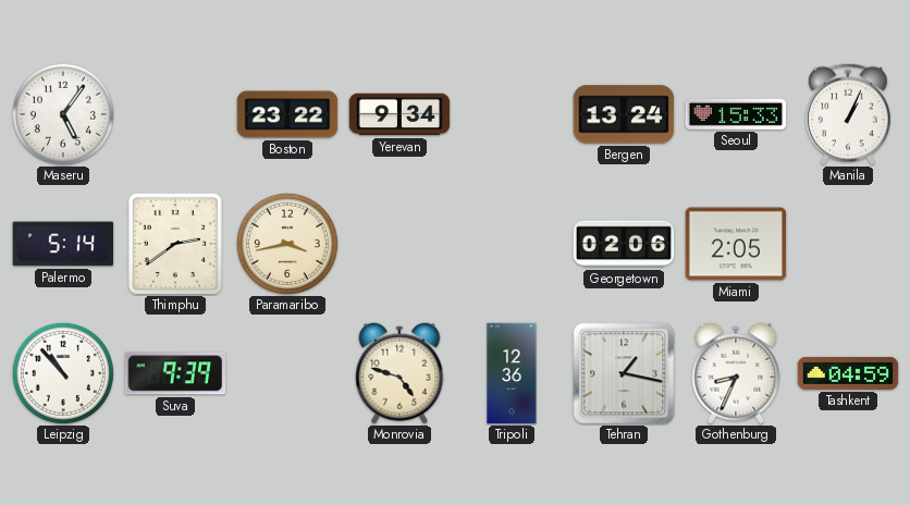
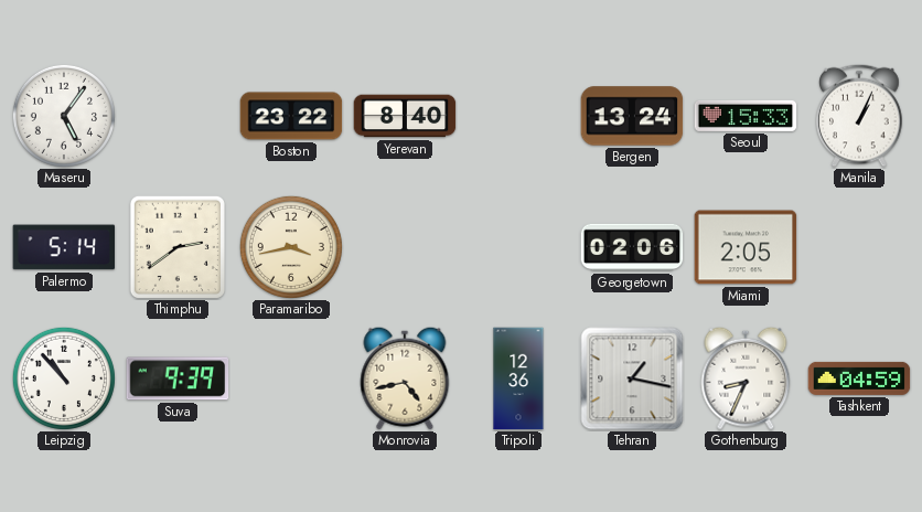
Yerevan: 9:34 -> 8:40 (405, 116)
Monrovia: 4:48 -> 4:43 (405, 378)
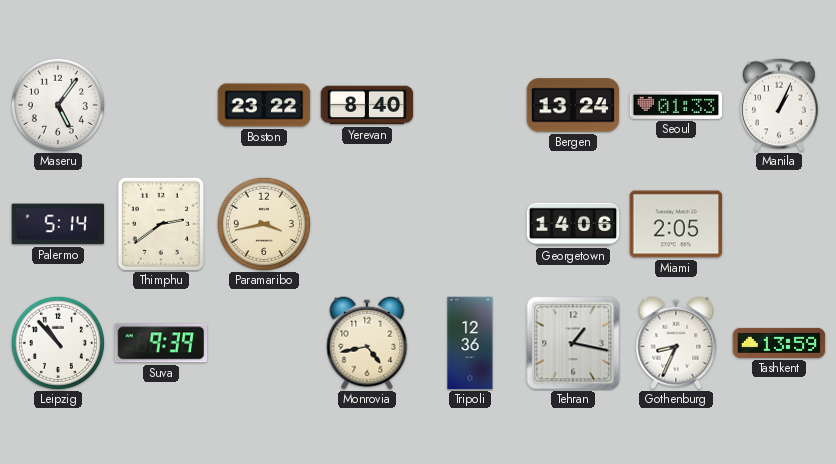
Seoul: 15:33 -> 01:33 (676, 105)
Georgetown: 02:06 -> 14:06 (573, 224)
Tashkent: 04:59 -> 13:59 (779, 343)
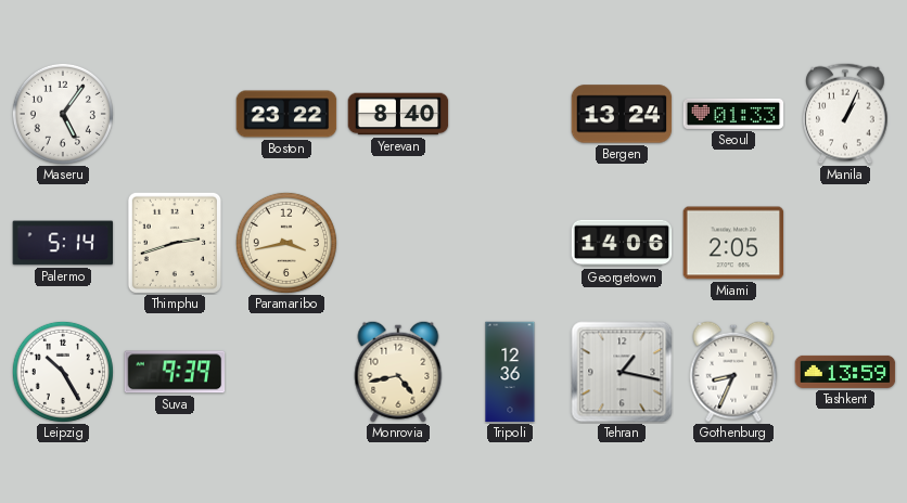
Thimphu: 2:39 -> 2:42 (175, 243)
Leipzig: 10:53 -> 10:25 (63, 372)
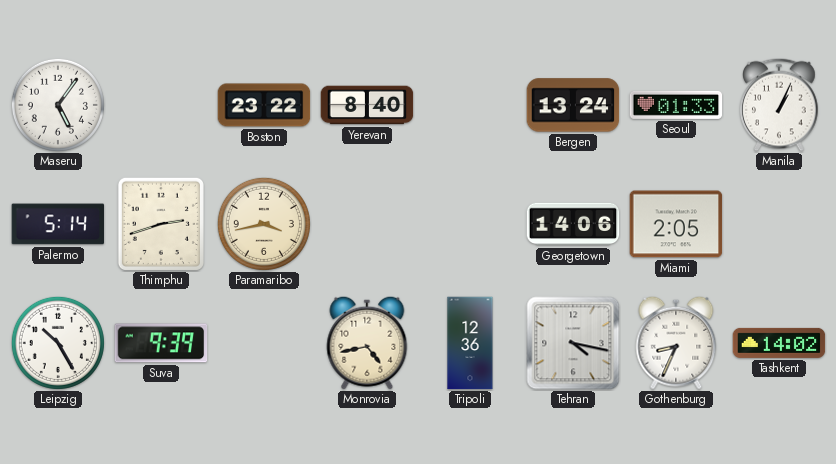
Tehran: 1:17 -> 4:17 (573, 343)
Tashkent: 13:59 -> 14:02 (779, 343)
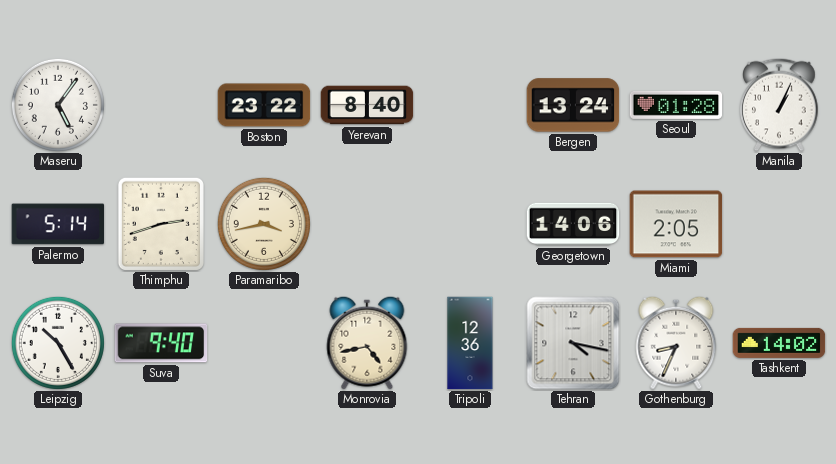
Seoul: 01:33 -> 01:28 (676, 105)
Suva: 9:39 -> 9:40 (161, 343)
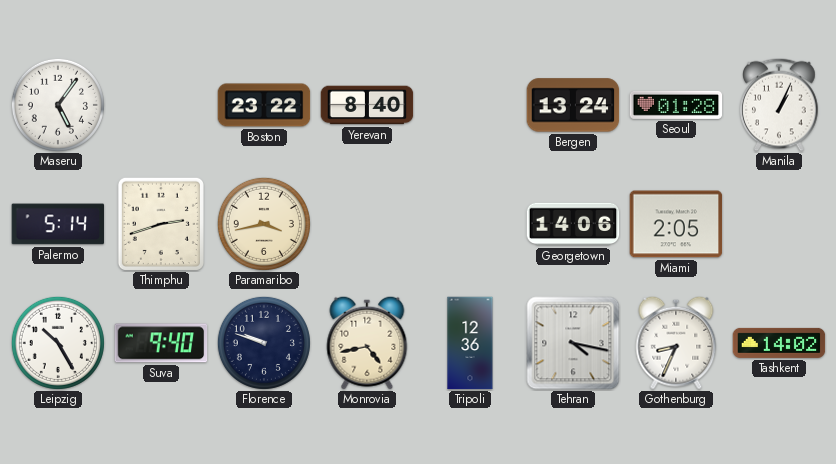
Florence: none -> 9:48 (264, 343)
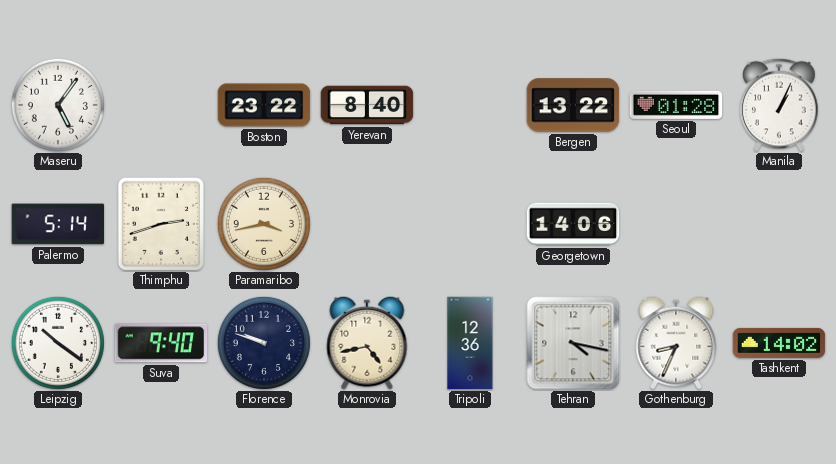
Bergen: 13:24 -> 13:22 (573, 105)
Miami: 2:05 -> none (676, 224)
Leipzig: 10:25 -> 10:21 (58, 343)
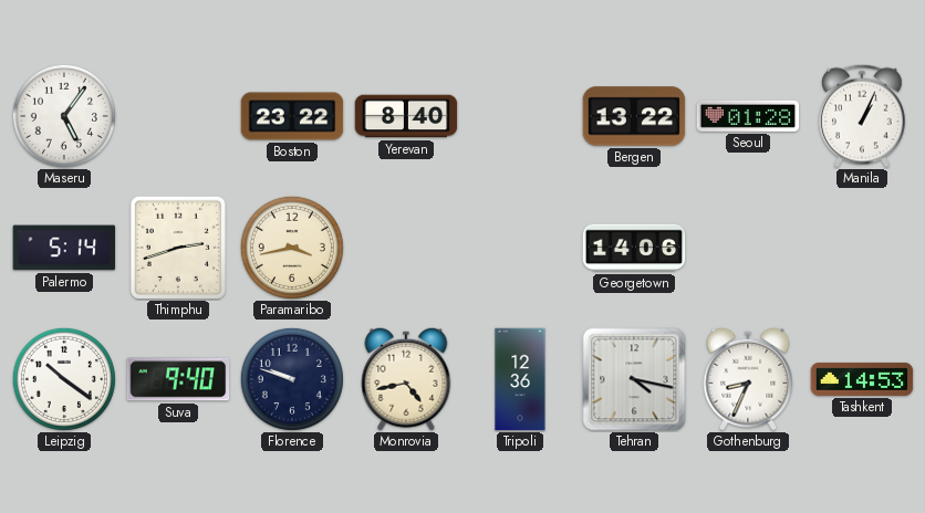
Tashkent: 14:02 -> 14:53 (862, 379)
